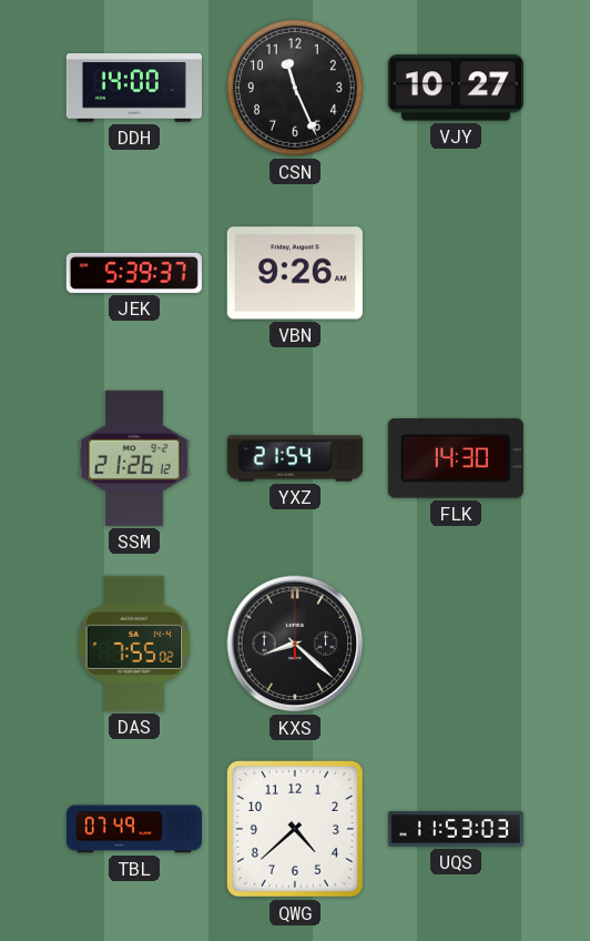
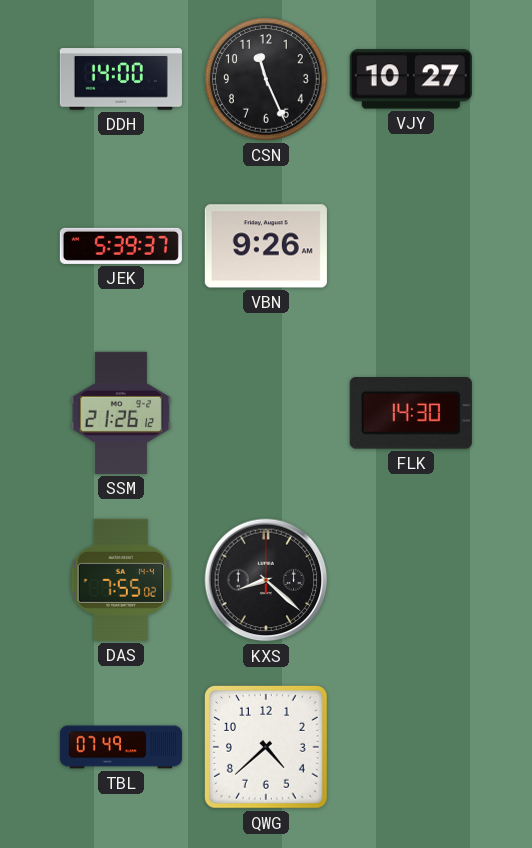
YXZ: 21:54 -> none (295, 458)
UQS: 11:53 -> none (456, 829)
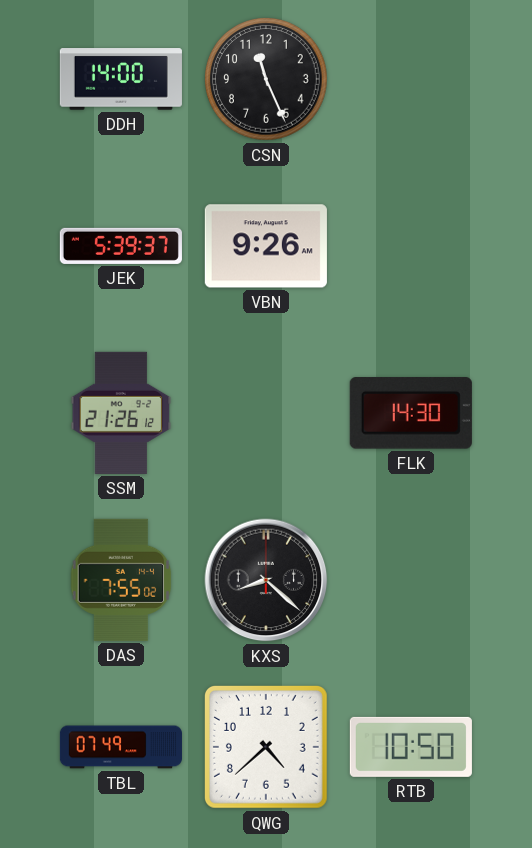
VJY: 10:27 -> none (411, 79)
RTB: none -> 10:50 (411, 747)
